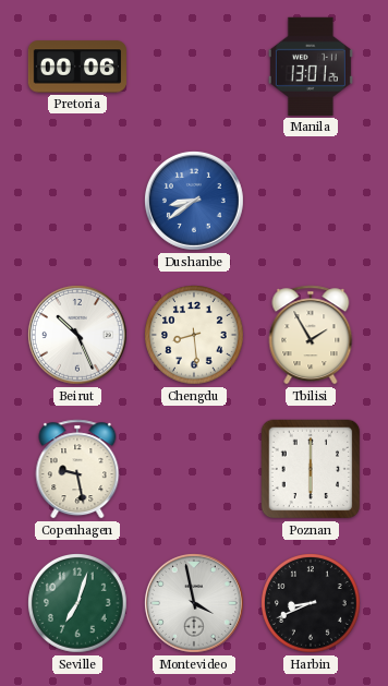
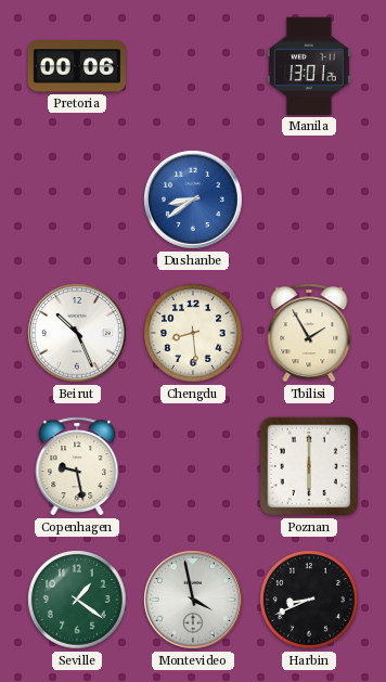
Seville: 7:03 -> 1:21 (78, 601)
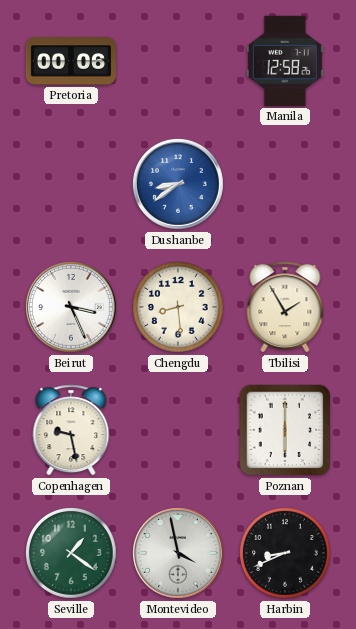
Manila: 13:01 -> 12:58 (285, 61)
Beirut: 10:26 -> 3:26 (71, 307)
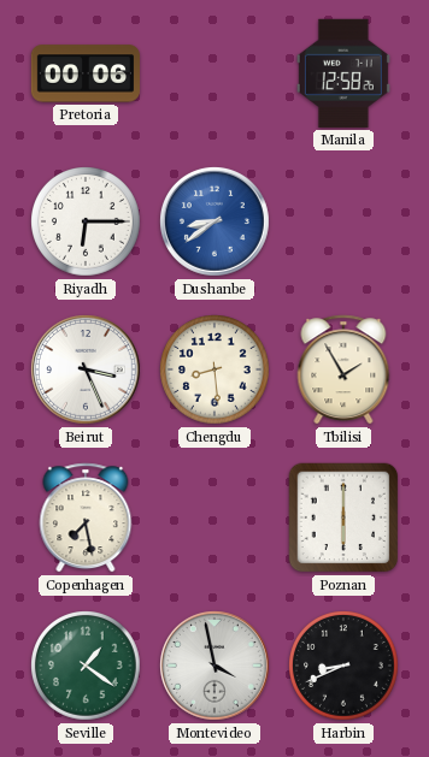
Riyadh: none -> 6:15 (87, 223)
Copenhagen: 9:28 -> 7:28 (86, 518)
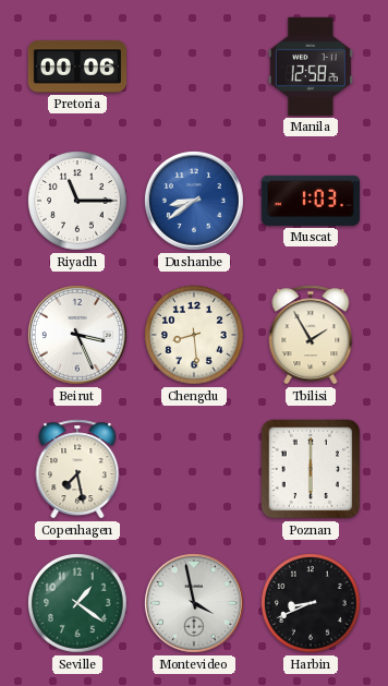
Riyadh: 6:15 -> 11:15 (78, 202)
Muscat: none -> 1:03 (310, 201)
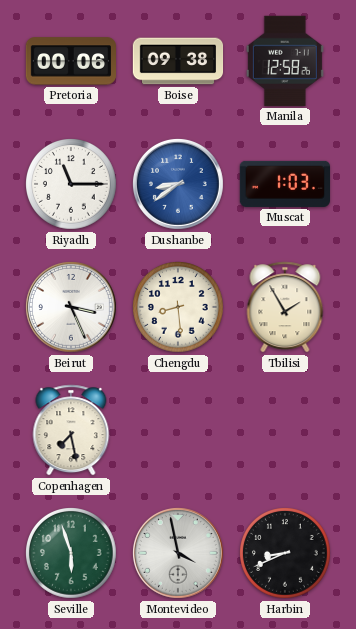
Boise: none -> 09:38 (178, 61)
Poznan: 6:00 -> none (311, 469)
Seville: 1:21 -> 5:57 (72, 554)
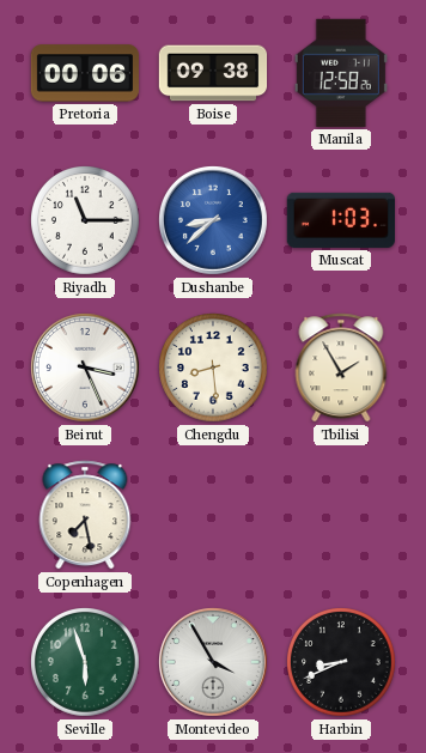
Dushanbe: 8:39 -> 8:38 (213, 220)
Montevideo: 3:58 -> 3:55 (213, 662)
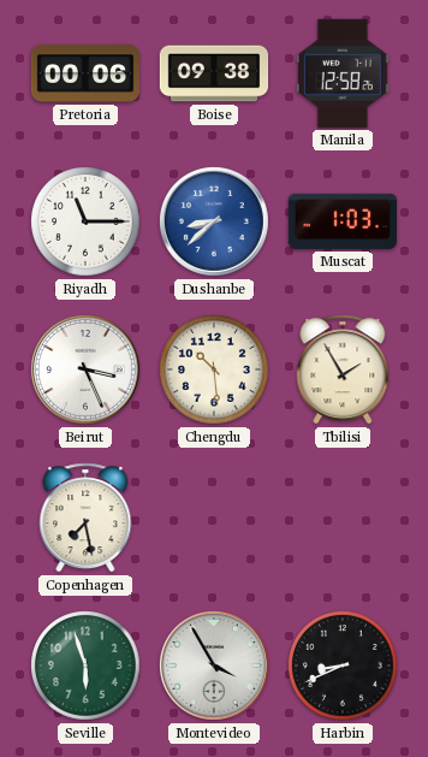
Chengdu: 8:29 -> 10:29 (215, 371)
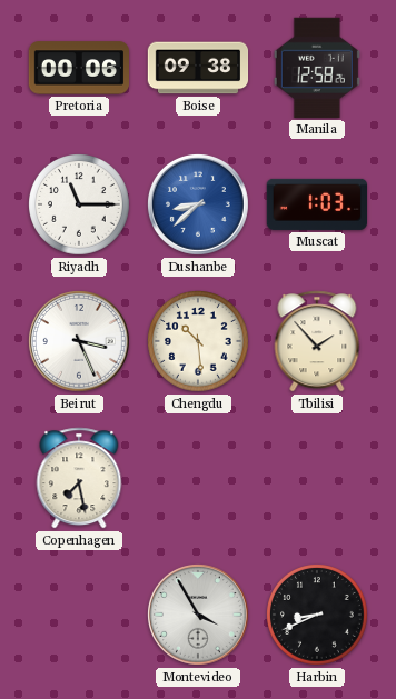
Tbilisi: 1:55 -> 1:53 (317, 341)
Seville: 5:57 -> none (87, 667)
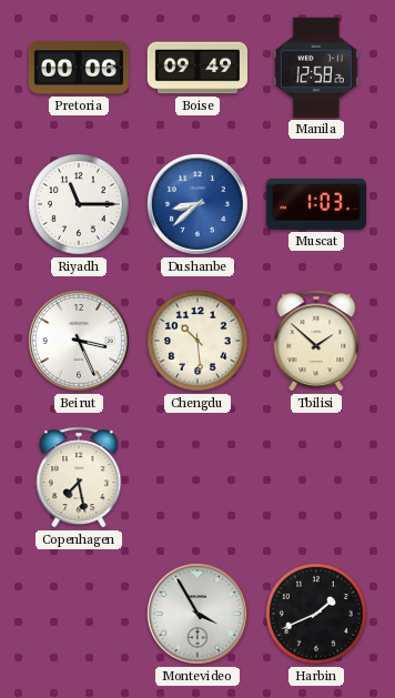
Boise: 09:38 -> 09:49 (197, 68)
Tbilisi: 1:53 -> 1:52 (316, 341)
Harbin: 8:41 -> 1:41 (317, 615)
